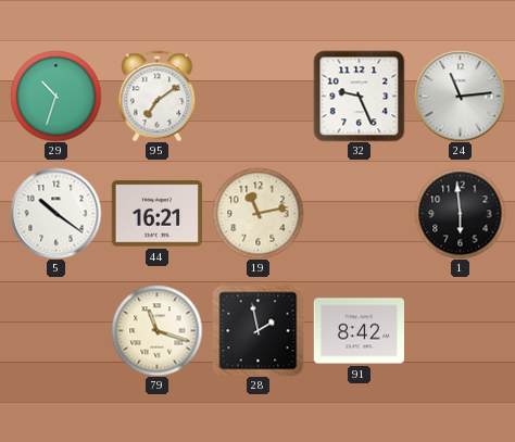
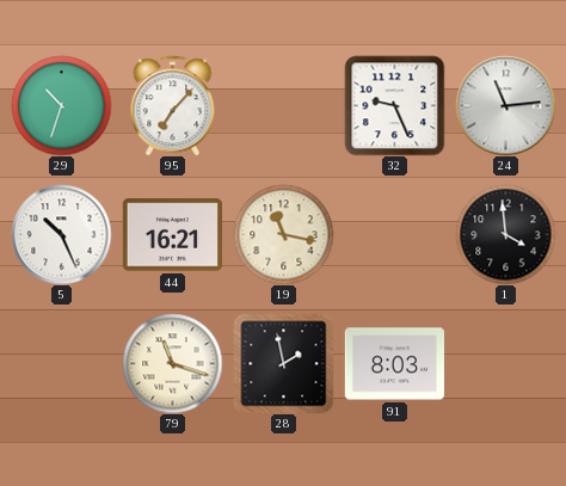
95: 7:09 -> 7:07 (173, 105)
5: 10:21 -> 10:26 (61, 234)
19: 11:13 -> 11:17 (283, 234)
1: 5:59 -> 3:59 (505, 234)
91: 8:42 -> 8:03 (394, 364)
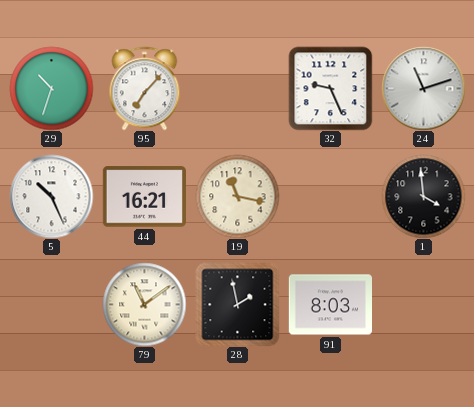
24: 11:14 -> 11:12 (423, 88)
79: 11:18 -> 11:09 (144, 304)
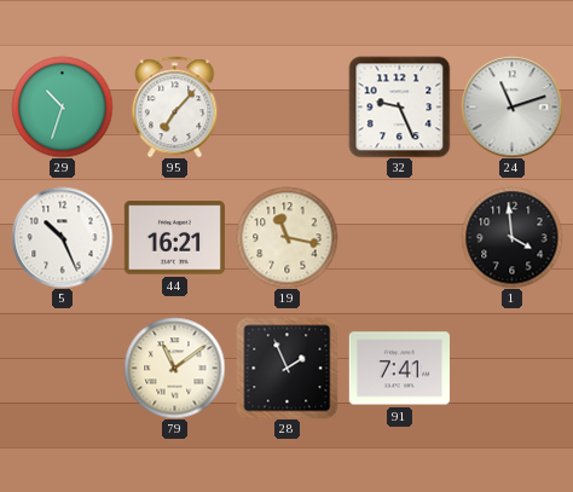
28: 1:58 -> 1:56 (286, 367)
91: 8:03 -> 7:41 (399, 369)
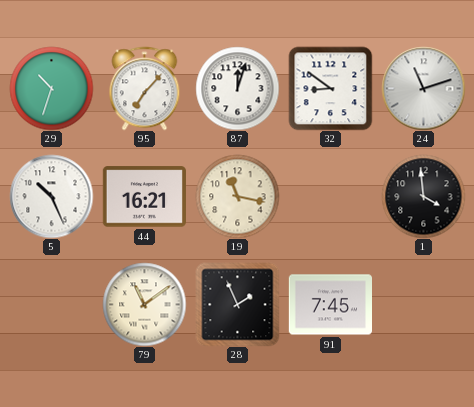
87: none -> 12:03 (237, 88)
32: 9:26 -> 8:51 (330, 88)
91: 7:41 -> 7:45 (330, 305)
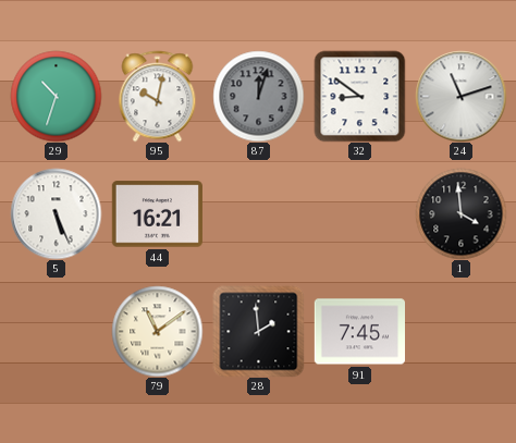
95: 7:07 -> 10:02 (158, 96)
87 dial: white -> grey (258, 96)
5: 10:26 -> 5:26 (56, 213)
19: 11:17 -> none (237, 196)
28: 1:56 -> 1:59 (258, 331)
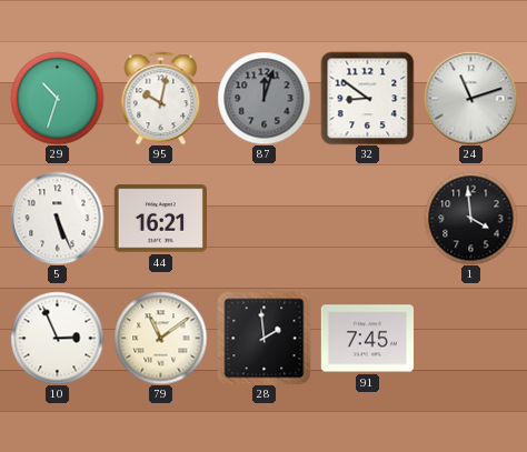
10: none -> 2:56 (57, 338)
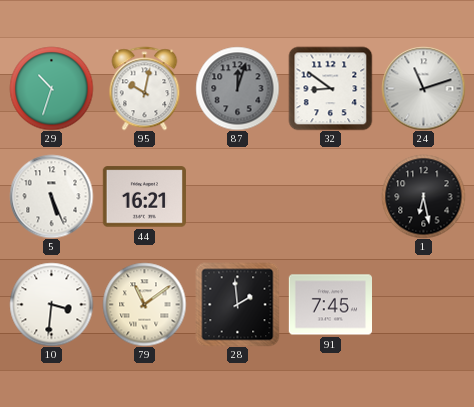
1: 3:59 -> 6:28 (423, 196)
10: 2:56 -> 3:31 (51, 304)
